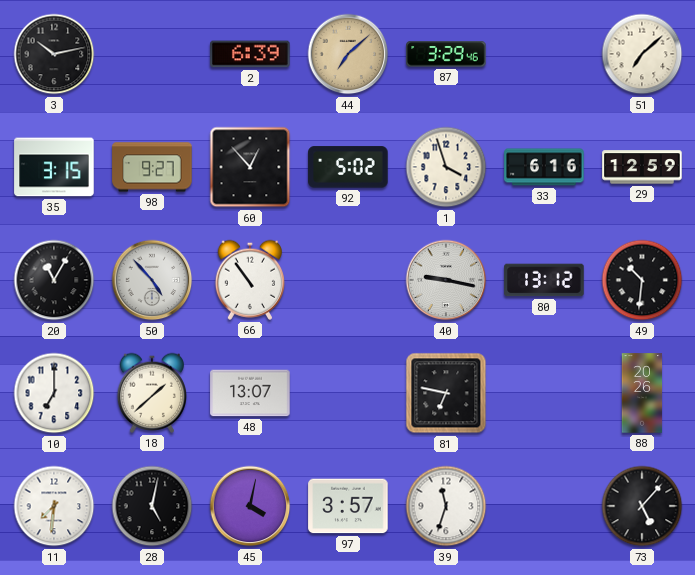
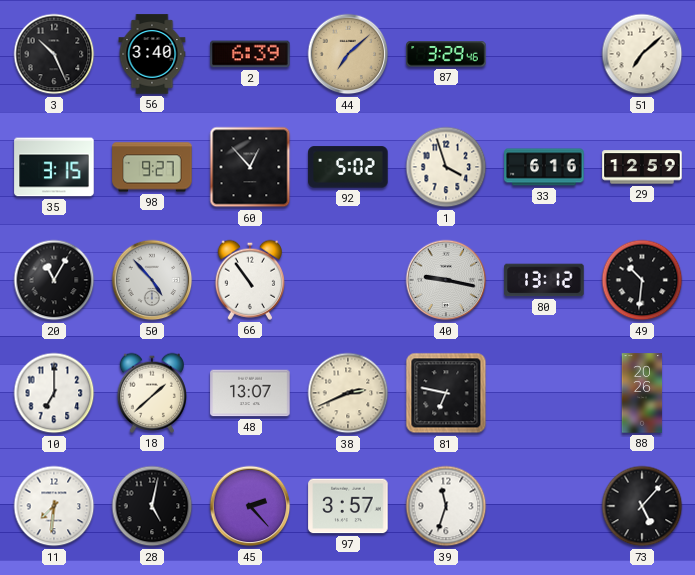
3: 10:13 -> 10:26 (54, 54)
56: none -> 3:40 (152, 54)
38: none -> 2:41 (348, 393)
45: 4:02 -> 2:23 (250, 506)
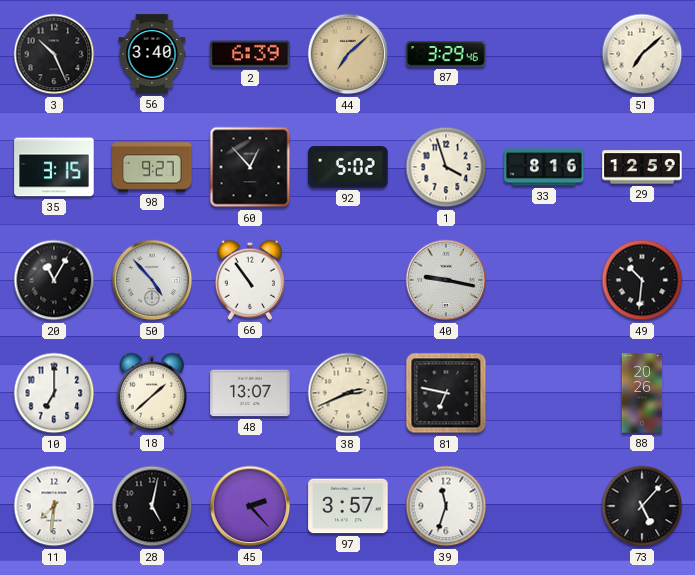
33: 6:16 -> 8:16 (544, 167)
80: 13:12 -> none (544, 280)
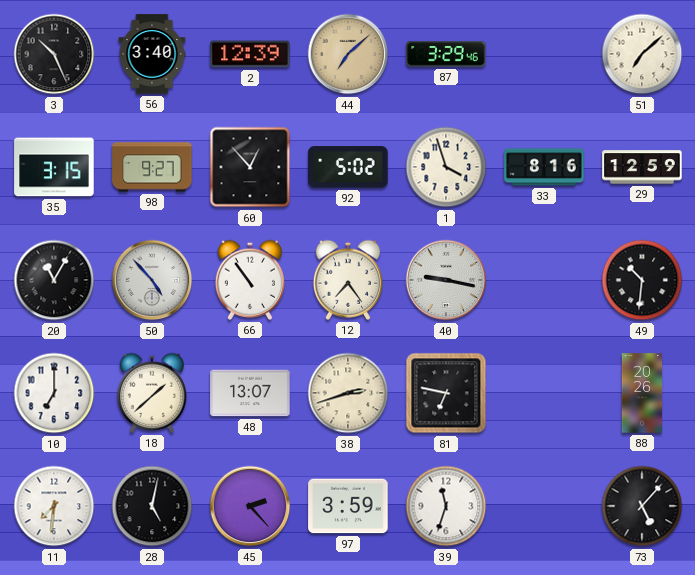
2: 6:39 -> 12:39 (250, 54)
12: none -> 7:24 (347, 280)
38: 2:41 -> 2:42 (348, 393)
97: 3:57 -> 3:59 (348, 506)
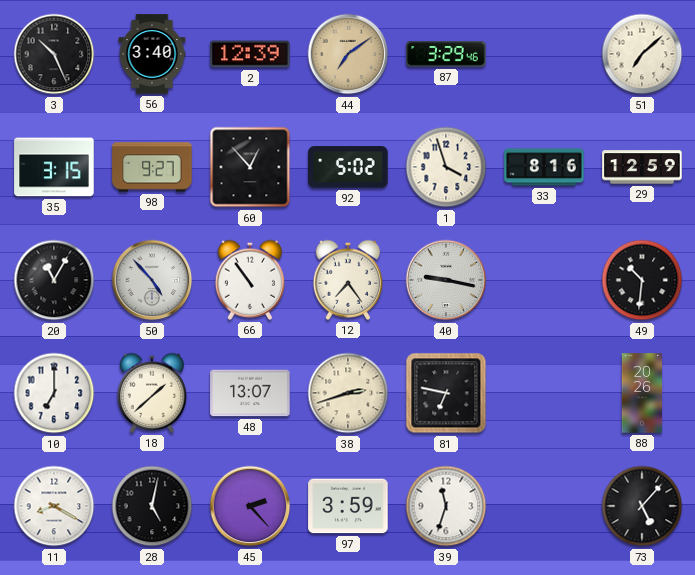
44: 7:08 -> 7:09 (348, 54)
11: 7:31 -> 8:20 (54, 506)
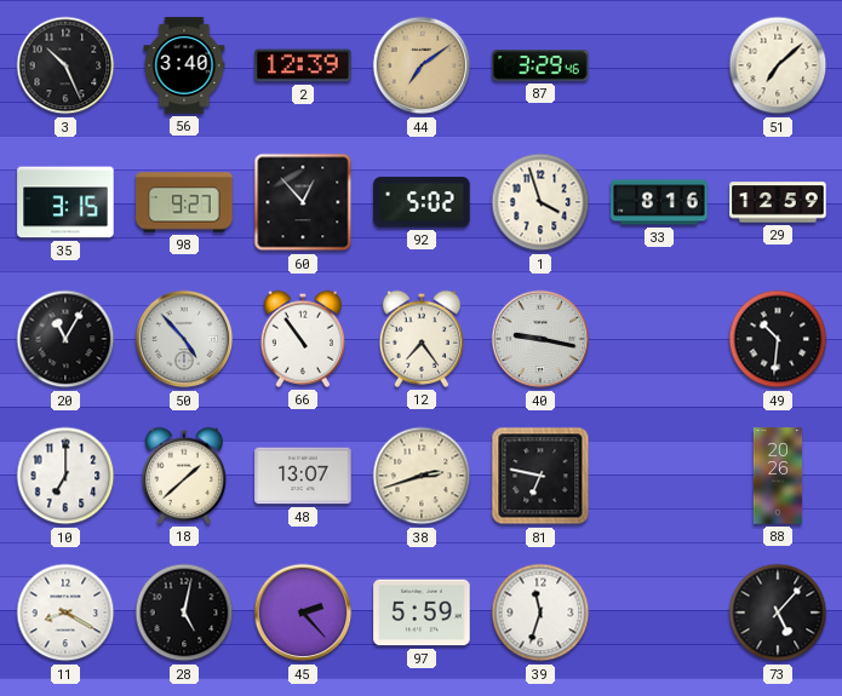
97: 3:59 -> 5:59 (422, 612)
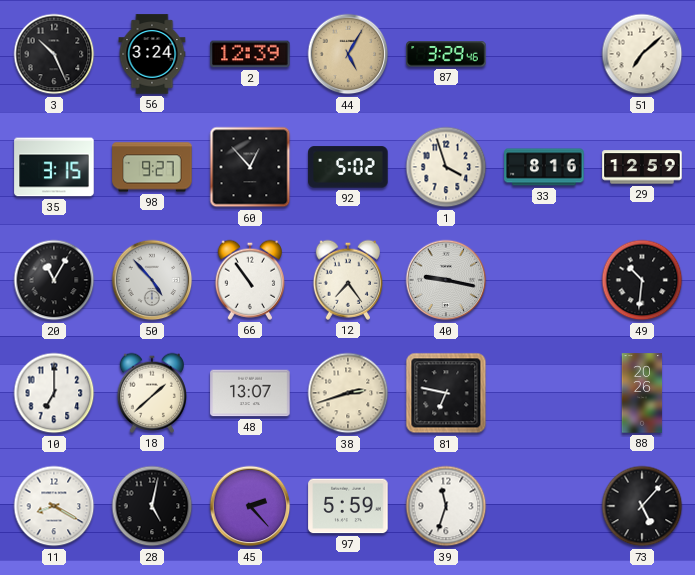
56: 3:40 -> 3:24 (152, 54)
44: 7:09 -> 5:05 (348, 54)
